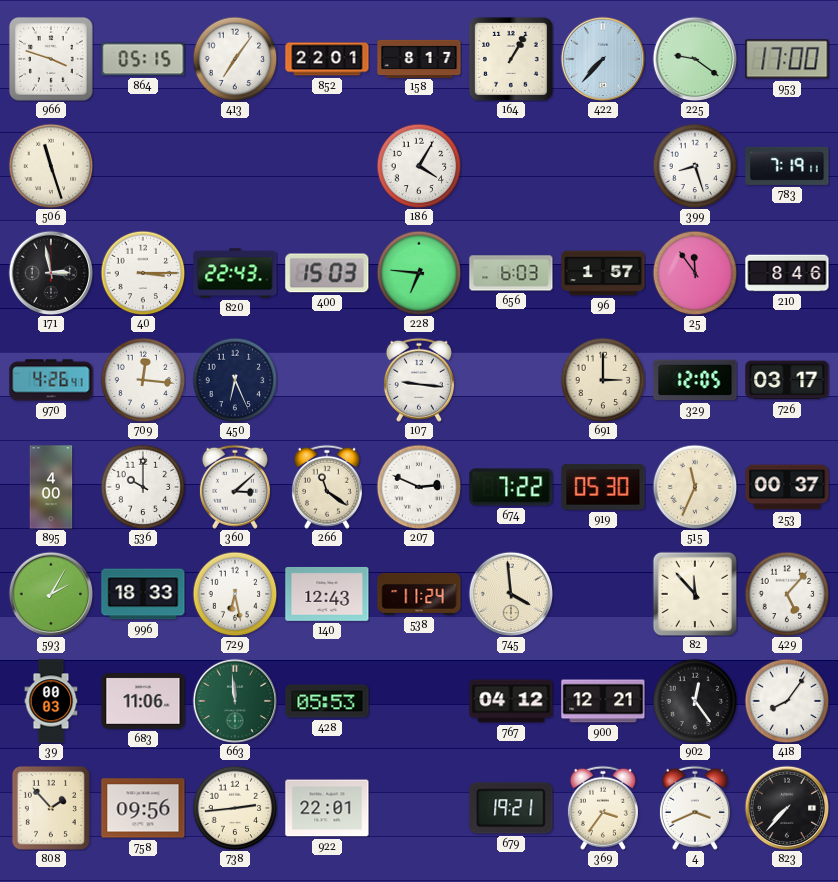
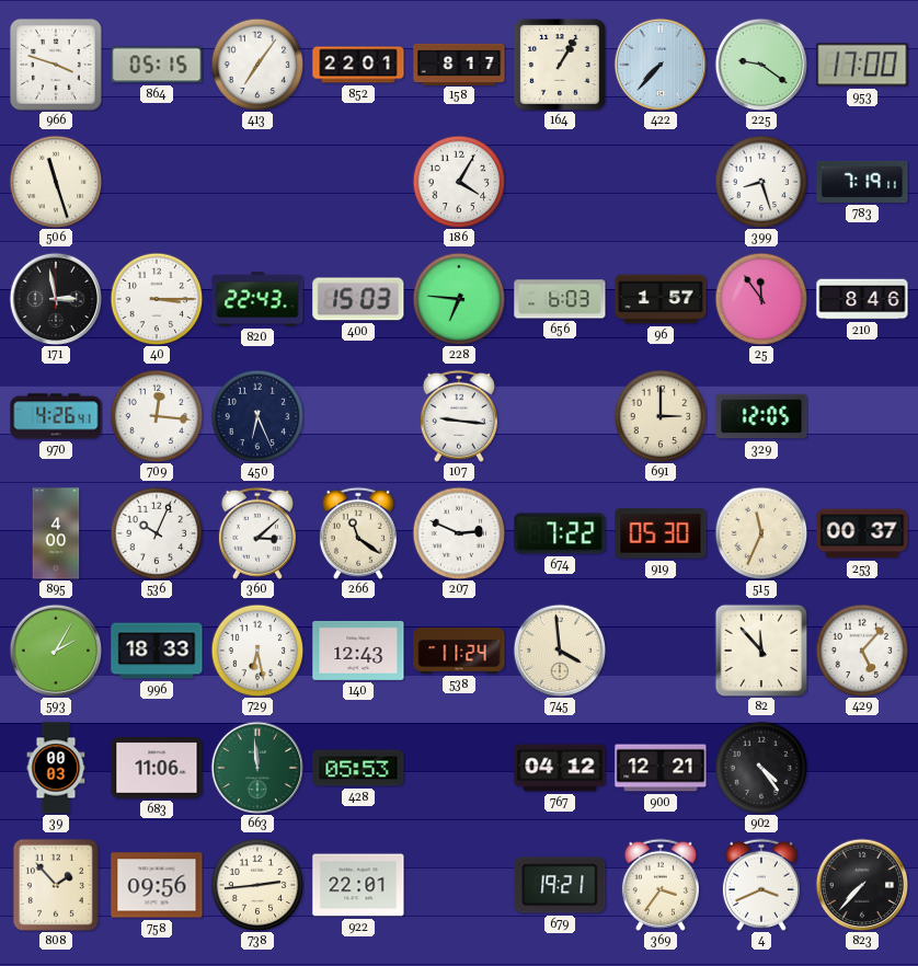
726: 03:17 -> none (787, 380)
536: 10:00 -> 10:04 (157, 533)
902: 12:24 -> 4:24 (761, 768)
418: 8:06 -> none (787, 701)
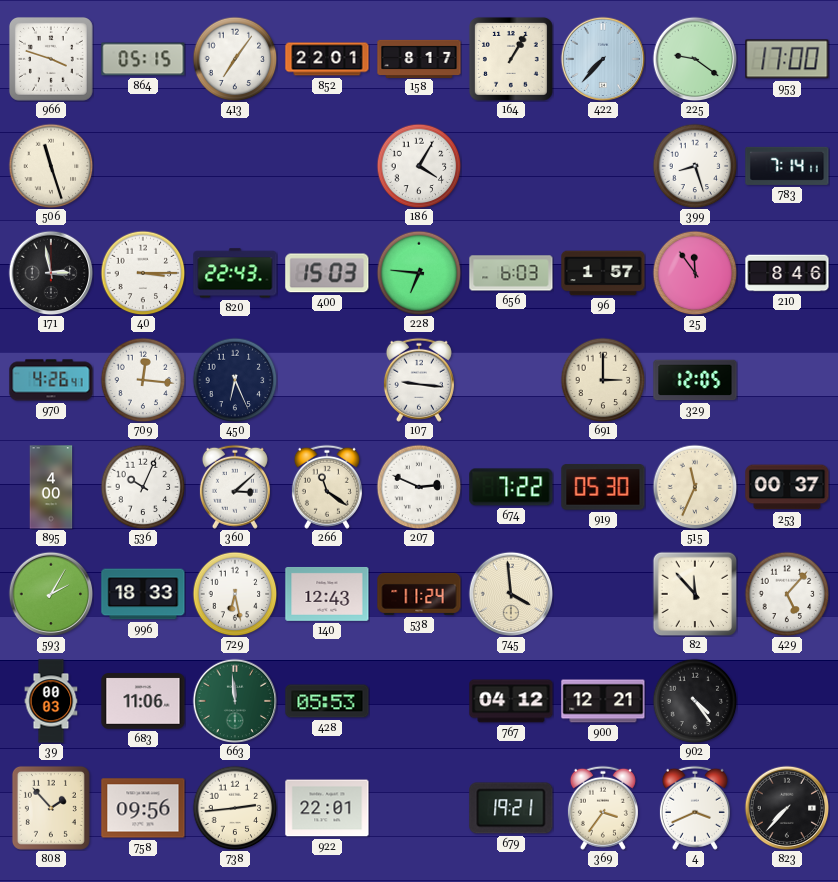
783: 7:19 -> 7:14 (787, 166)
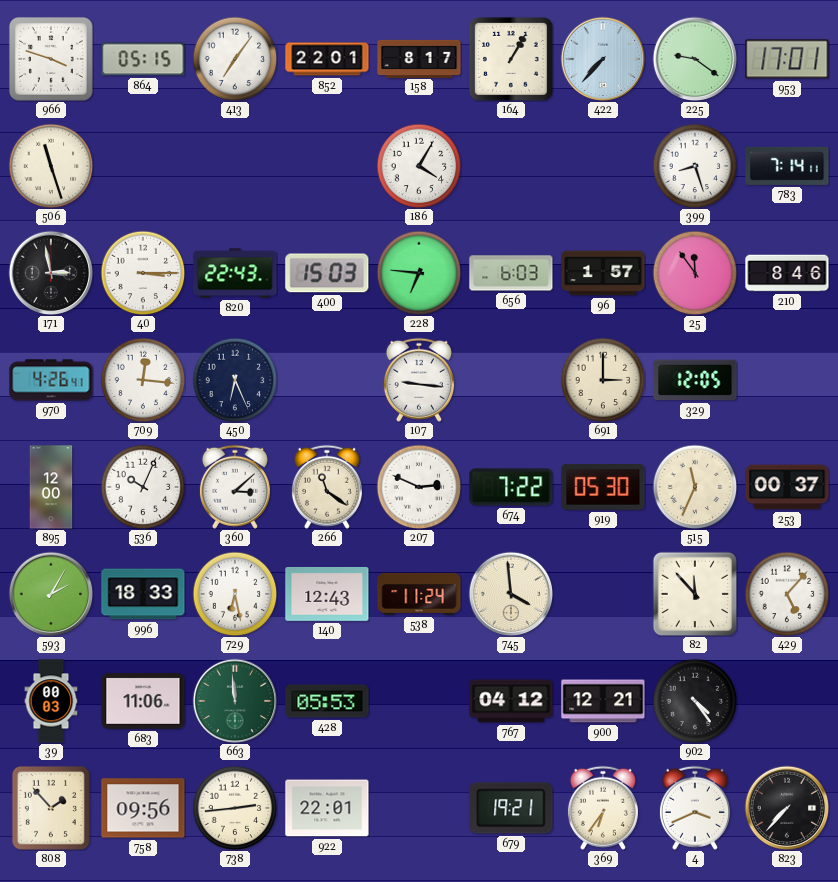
953: 17:00 -> 17:01 (787, 59)
895: 4:00 -> 12:00 (51, 487)
369: 3:36 -> 6:36 (603, 808)
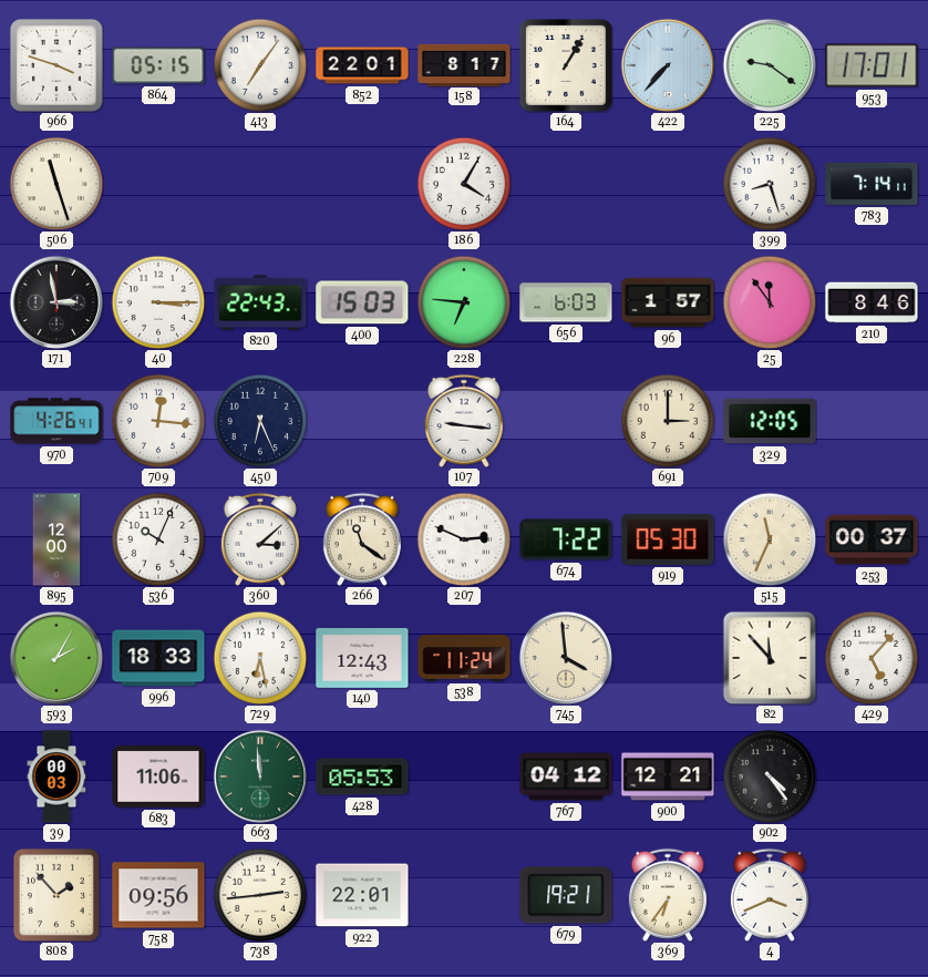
823: 7:37 -> none (787, 808)
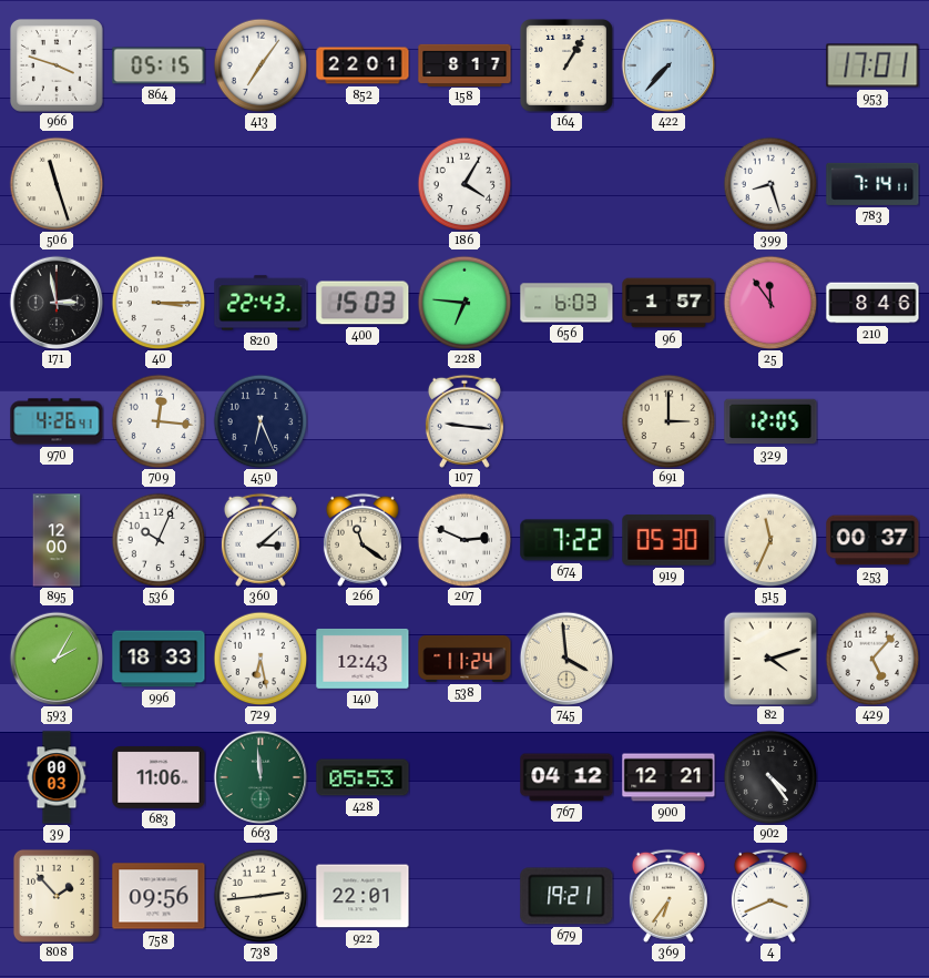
225: 9:21 -> none (770, 65)
82: 11:53 -> 4:12 (770, 659)
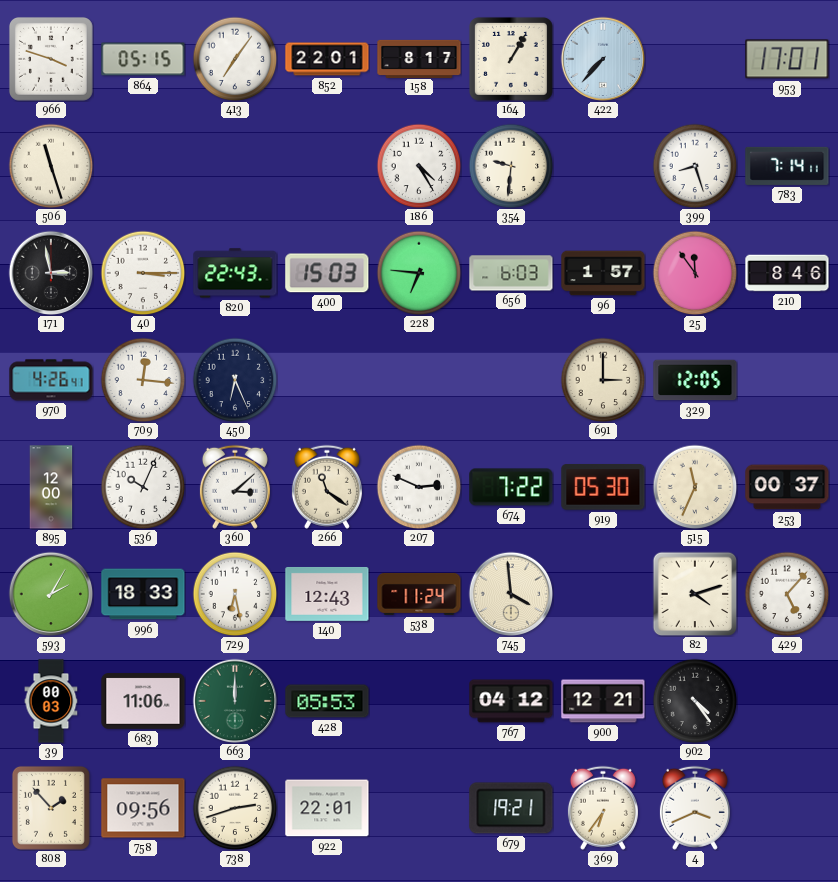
186: 4:05 -> 4:25 (419, 166)
354: none -> 9:31 (511, 166)
107: 9:16 -> none (465, 421)
663: 11:59 -> 12:00 (235, 701)
738: 2:44 -> 2:42 (235, 808)
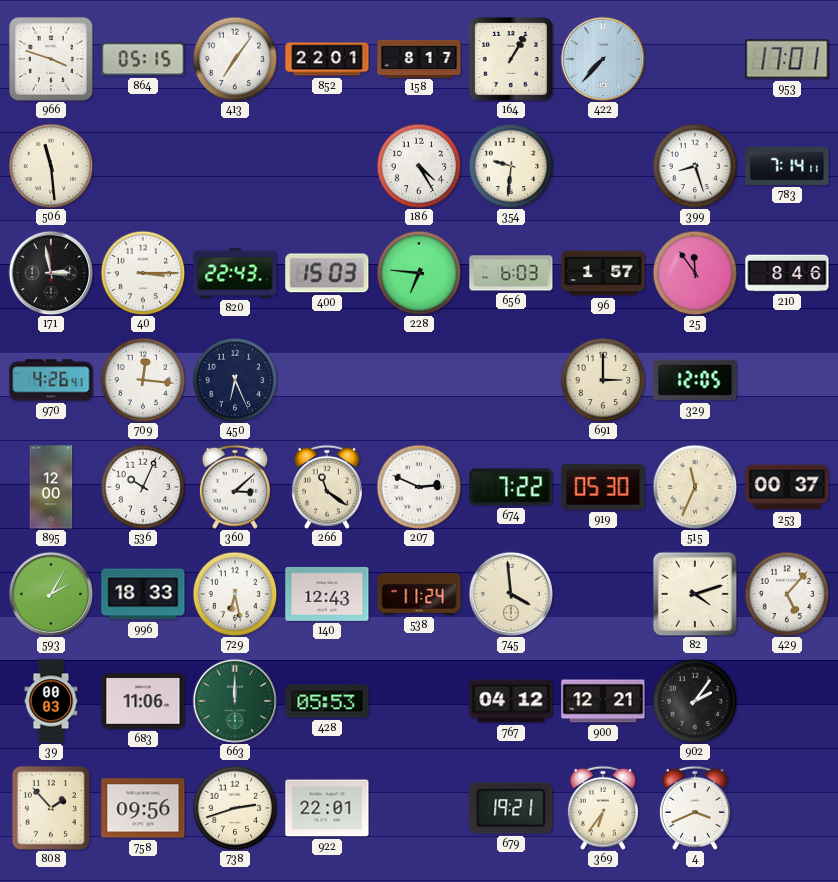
506: 11:27 -> 11:29 (51, 166)
902: 4:24 -> 2:06 (695, 701)
